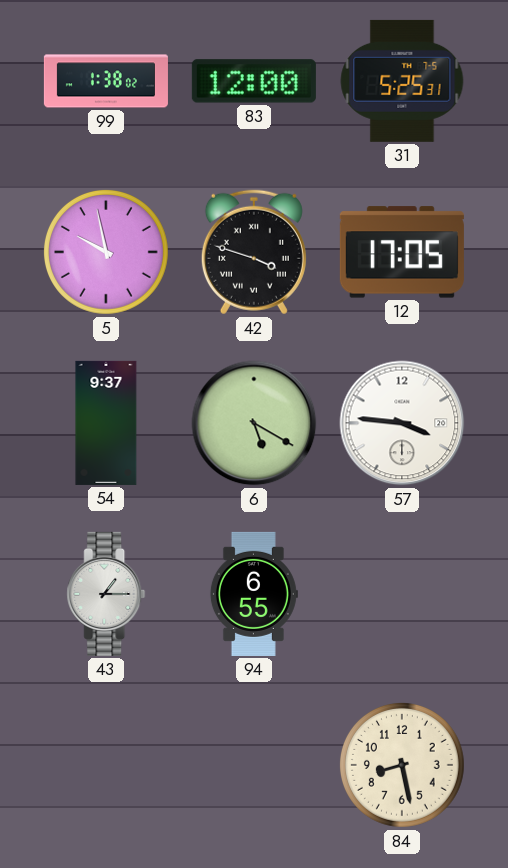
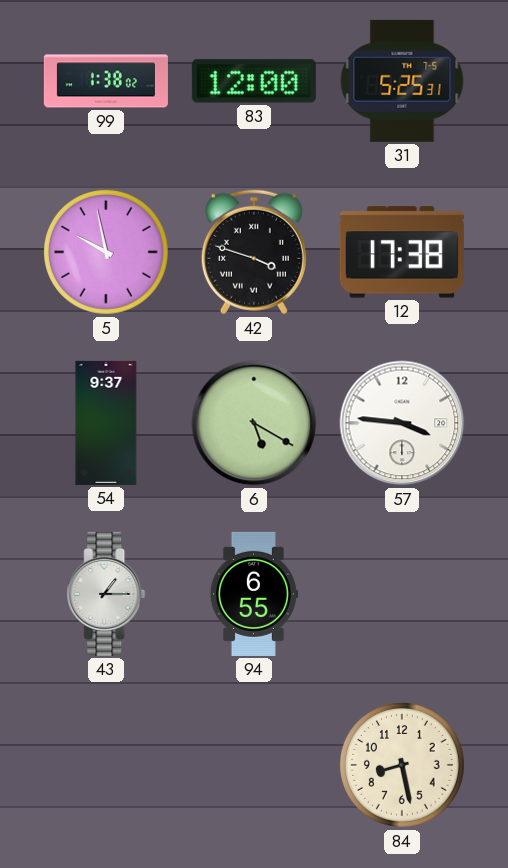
12: 17:05 -> 17:38 (402, 252)
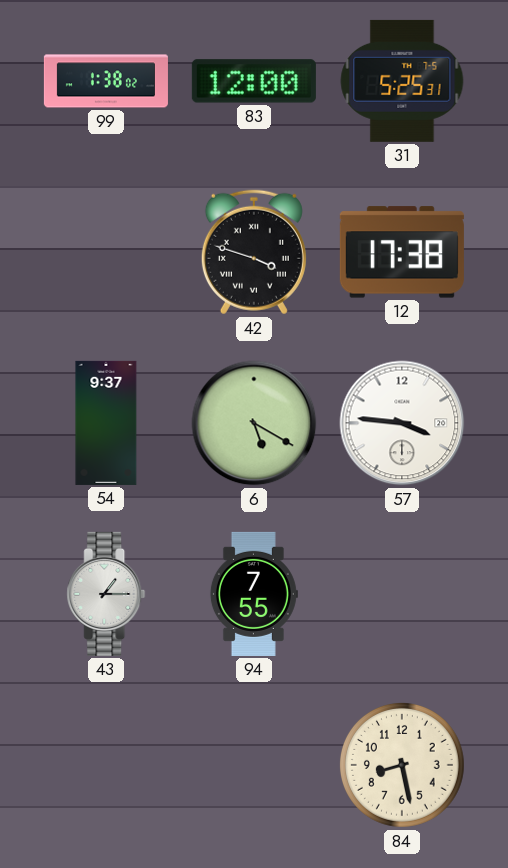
5: 9:58 -> none (106, 252)
94: 6:55 -> 7:55 (254, 594)
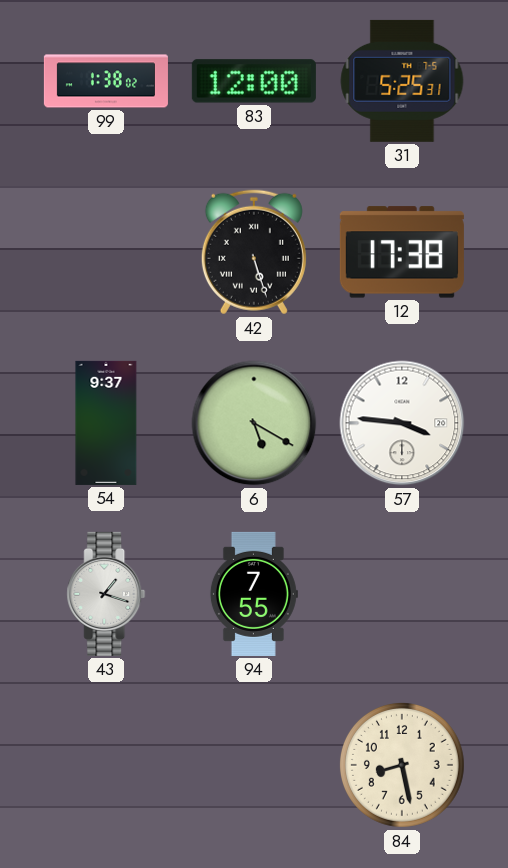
42: 3:48 -> 5:27 (254, 252)
43: 1:15 -> 1:18 (106, 594)
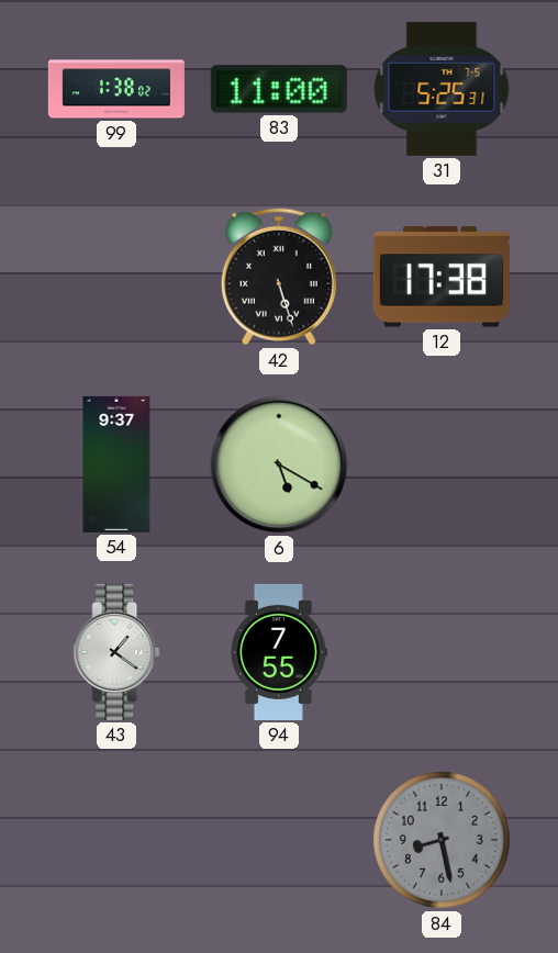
83: 12:00 -> 11:00 (279, 89)
57: 3:46 -> none (402, 423)
43: 1:18 -> 1:21 (116, 652)
84 dial: cream -> grey (442, 840)
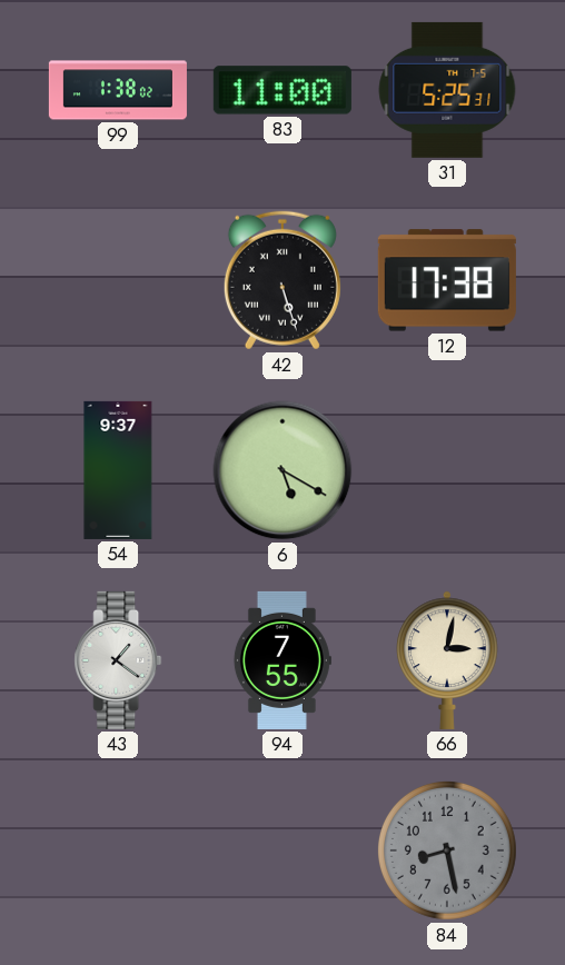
66: none -> 3:02 (447, 660)
